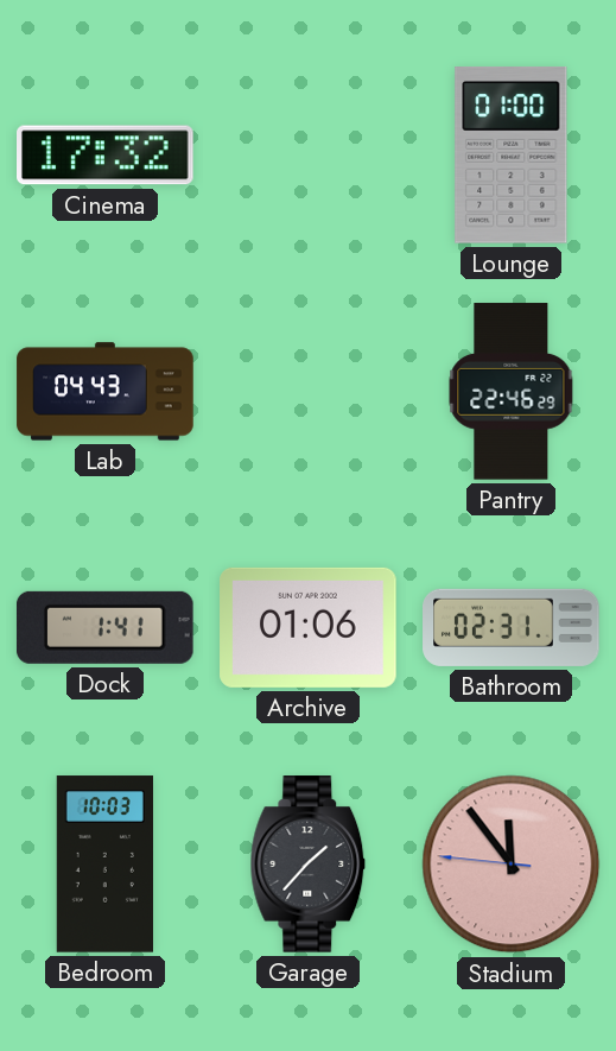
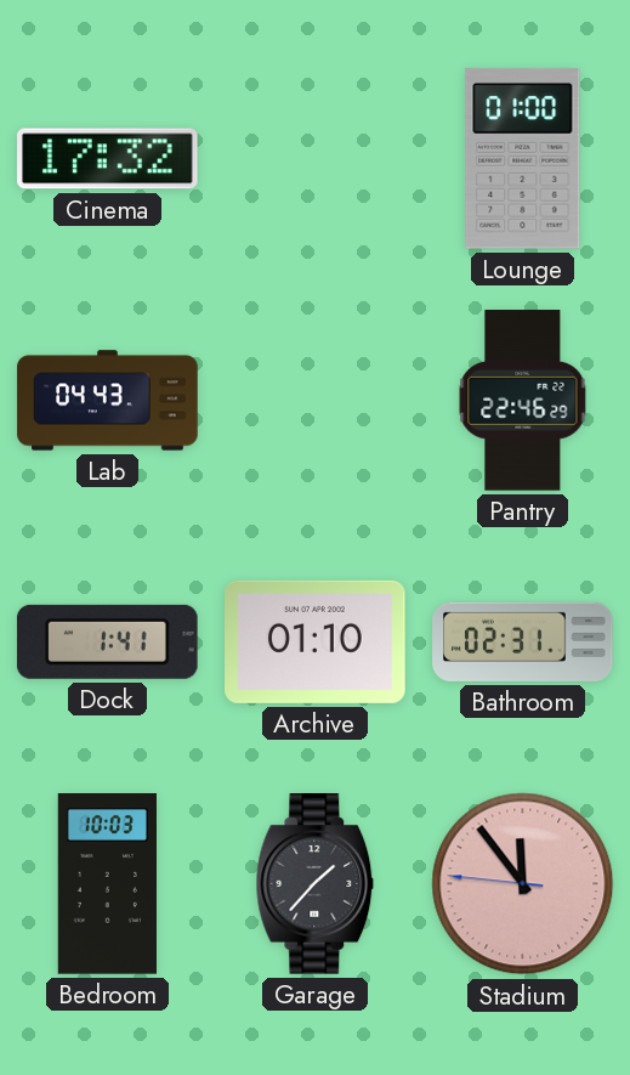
Archive: 01:06 -> 01:10 (316, 641)
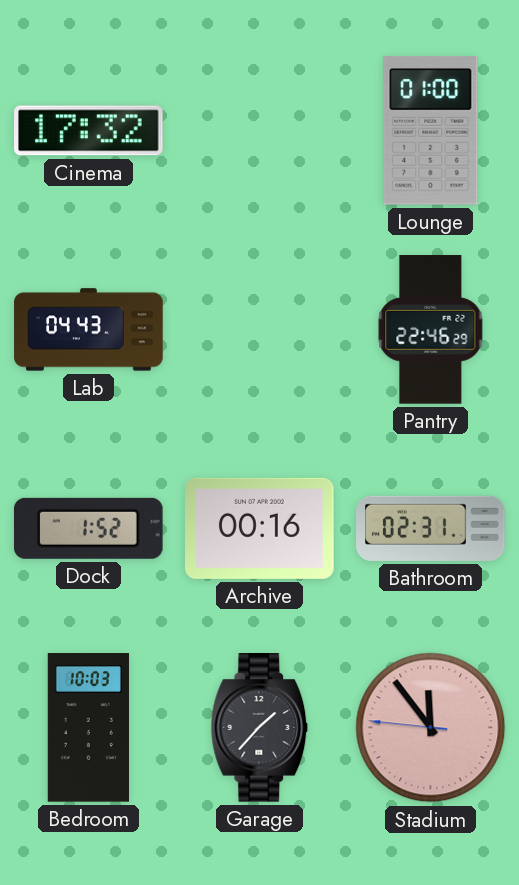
Dock: 1:41 -> 1:52 (88, 528)
Archive: 01:10 -> 00:16 (260, 528)
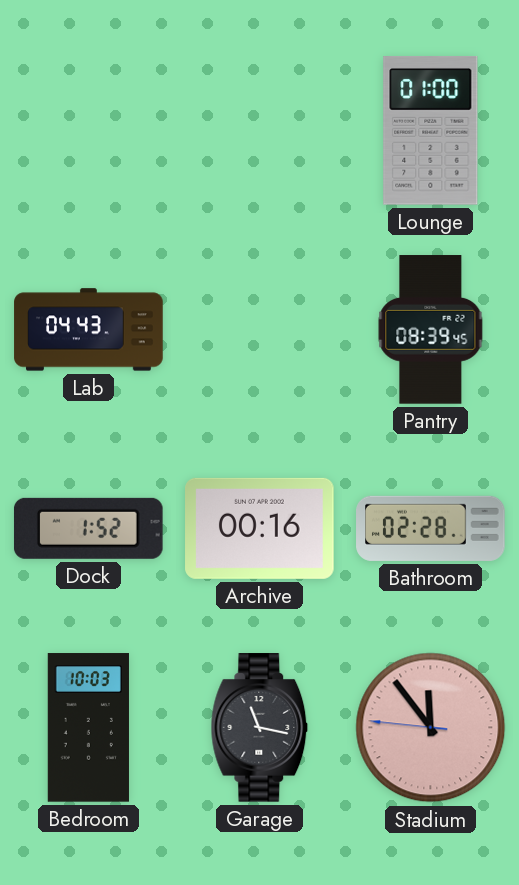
Cinema: 17:32 -> none (89, 131)
Pantry: 22:46 -> 08:39 (431, 330)
Bathroom: 02:31 -> 02:28 (431, 528)
Garage: 1:37 -> 11:17 (260, 728)
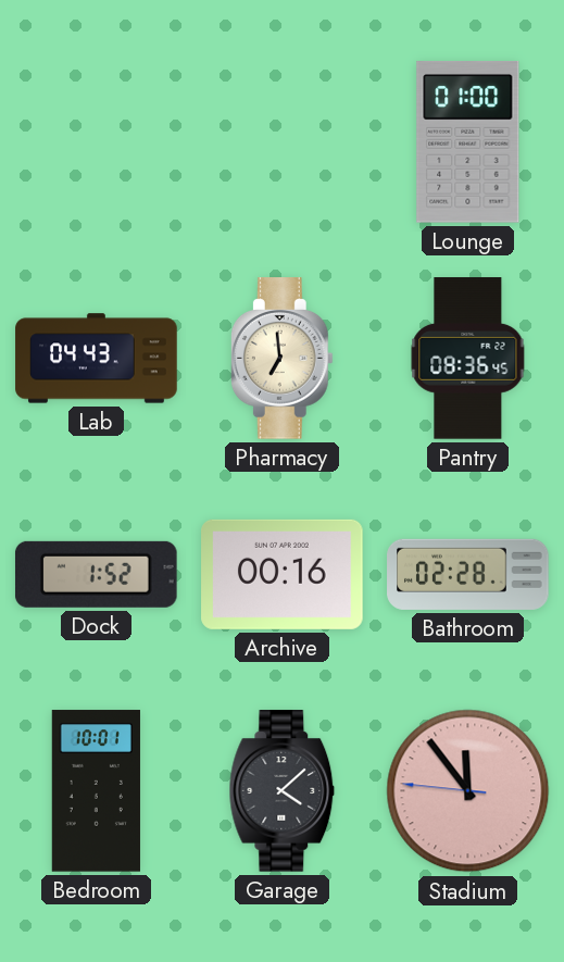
Pharmacy: none -> 6:59 (281, 359)
Pantry: 08:39 -> 08:36 (468, 359)
Bedroom: 10:03 -> 10:01 (96, 791)
Garage: 11:17 -> 4:08 (283, 791)
